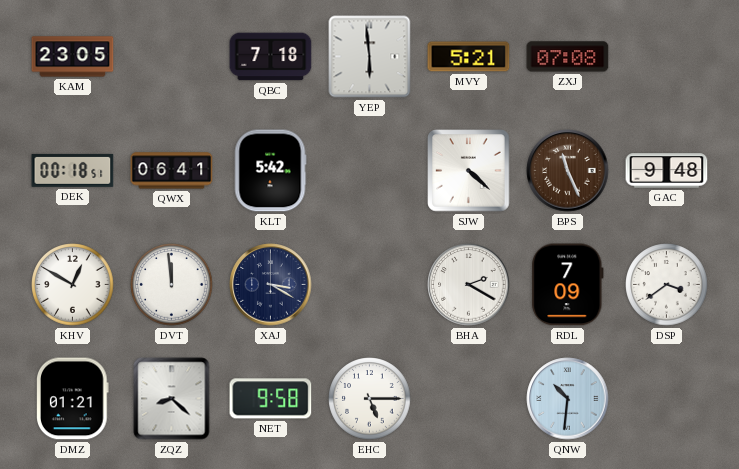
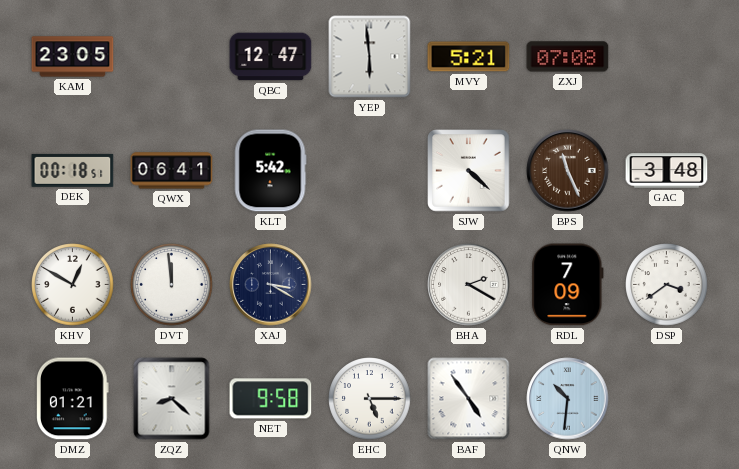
QBC: 7:18 -> 12:47 (271, 57)
GAC: 9:48 -> 3:48 (667, 171)
BAF: none -> 4:54 (469, 399)
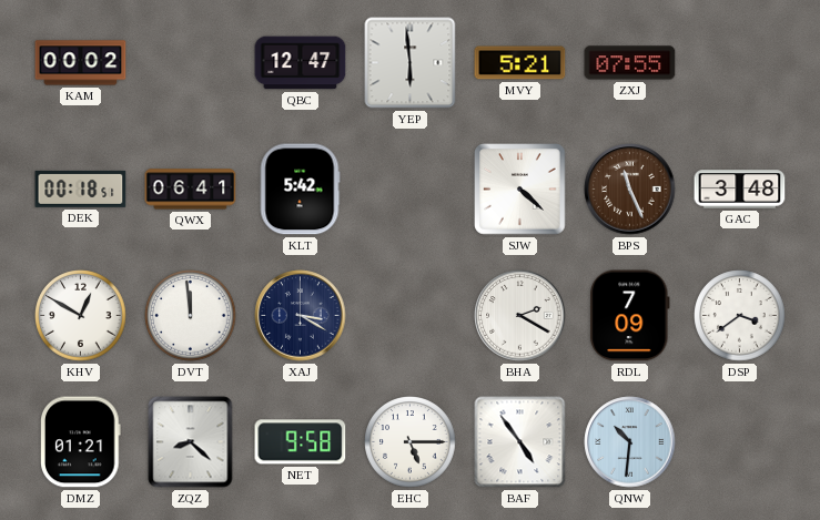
KAM: 23:05 -> 00:02 (81, 63)
ZXJ: 07:08 -> 07:55 (630, 63)
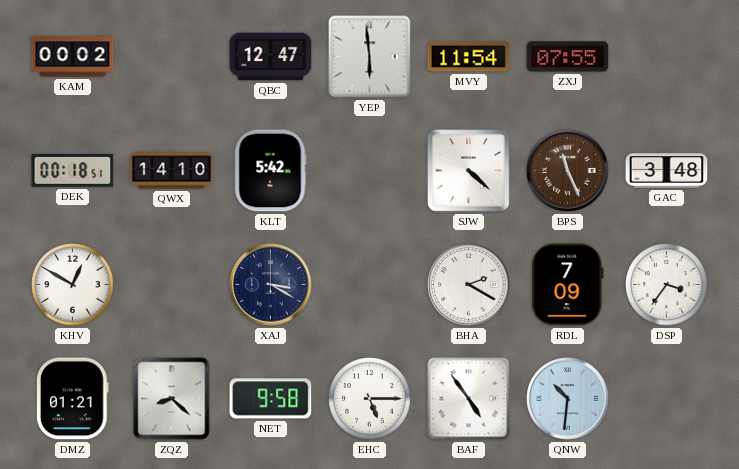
MVY: 5:21 -> 11:54 (469, 57)
QWX: 06:41 -> 14:10 (172, 171)
DVT: 11:59 -> none (191, 316)
DSP: 3:39 -> 3:36 (667, 285)
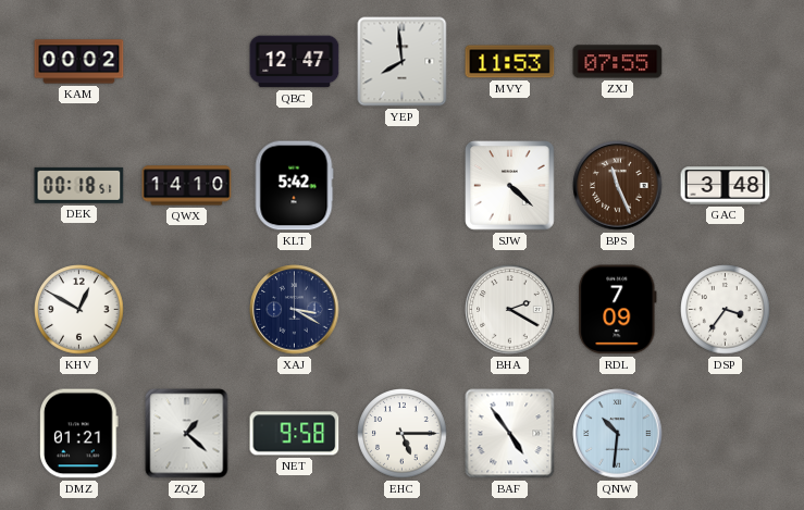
YEP: 5:59 -> 7:59 (403, 62)
MVY: 11:54 -> 11:53 (510, 62)
ZQZ: 8:22 -> 1:22 (187, 434)
